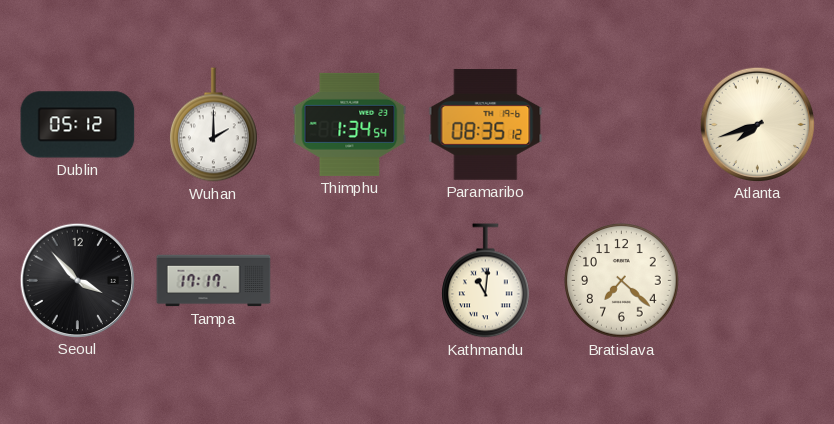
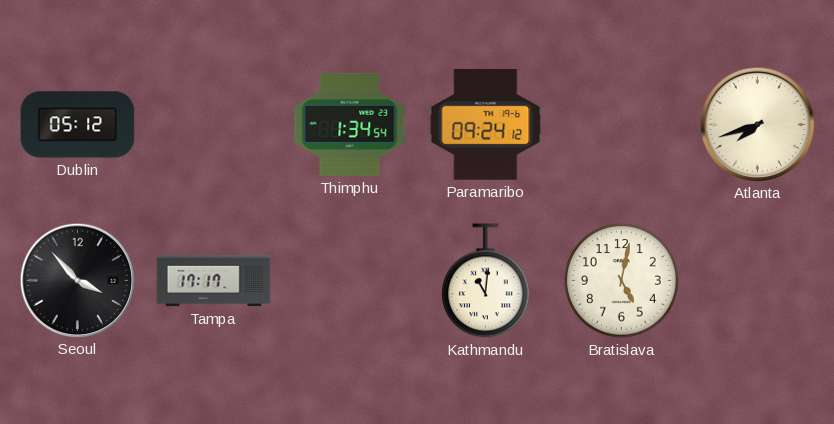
Wuhan: 2:00 -> none (214, 125)
Paramaribo: 08:35 -> 09:24 (486, 125)
Bratislava: 7:22 -> 5:02 (622, 281)
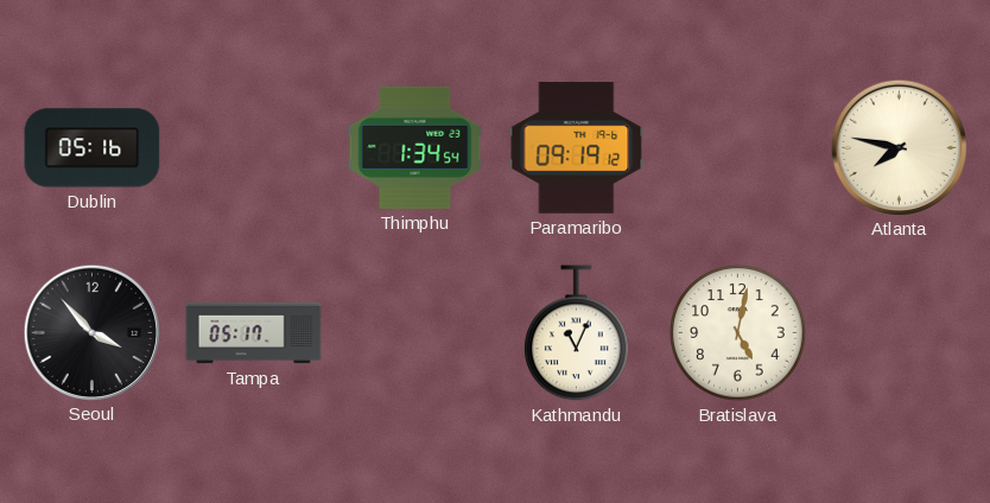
Dublin: 05:12 -> 05:16 (93, 148)
Paramaribo: 09:24 -> 09:19 (577, 148)
Atlanta: 7:42 -> 7:47 (899, 147)
Tampa: 17:17 -> 05:17 (254, 333)
Kathmandu: 11:01 -> 11:04 (577, 333)
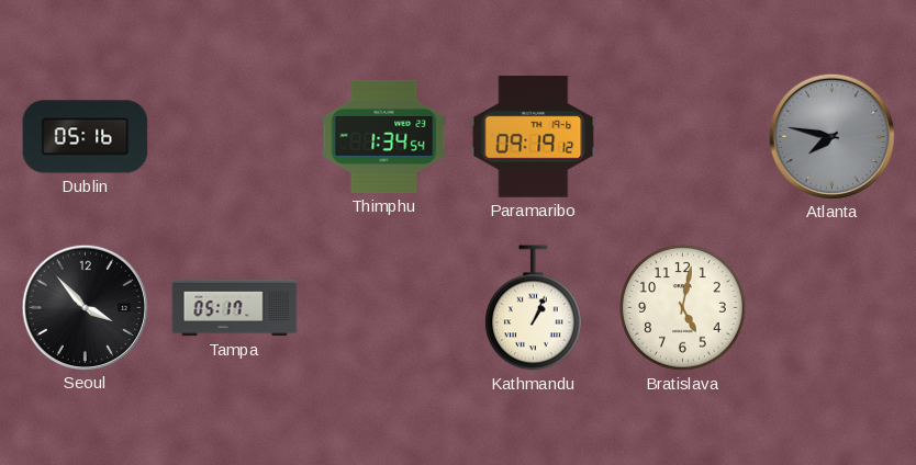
Atlanta dial: cream -> grey (831, 136)
Kathmandu: 11:04 -> 1:04 (534, 308)
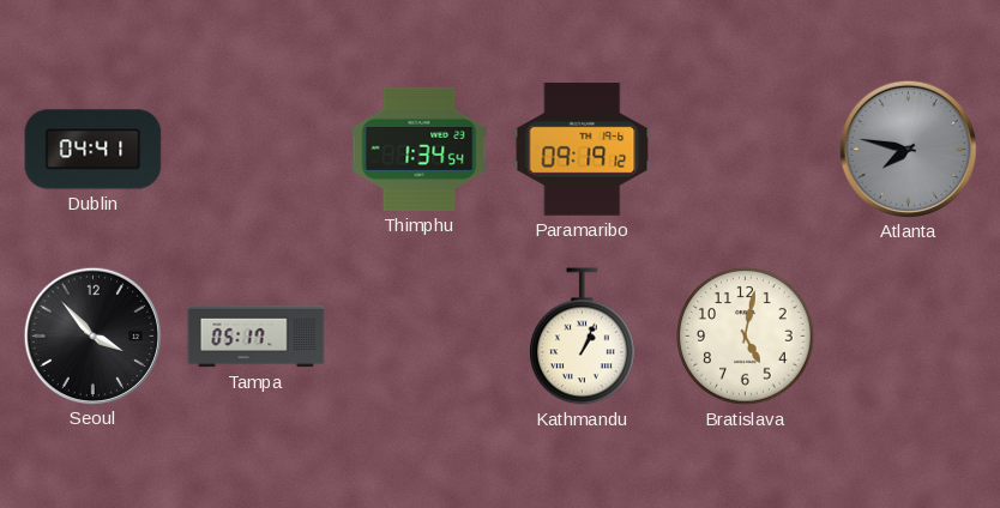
Dublin: 05:16 -> 04:41 (94, 150)
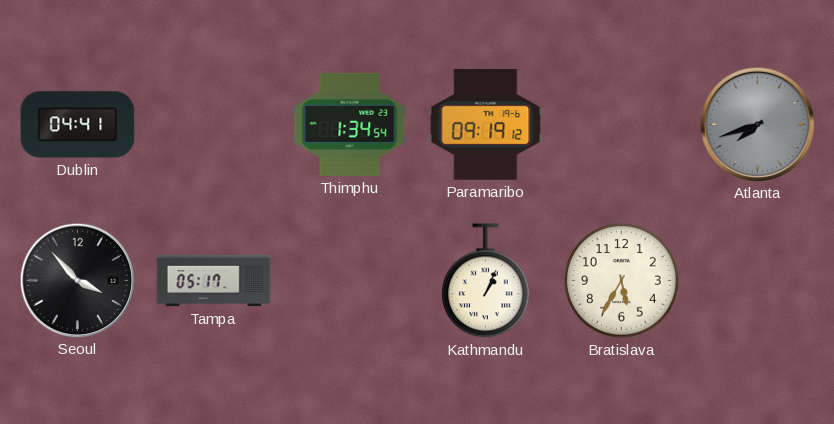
Atlanta: 7:47 -> 7:42 (757, 124)
Bratislava: 5:02 -> 5:35 (622, 281)
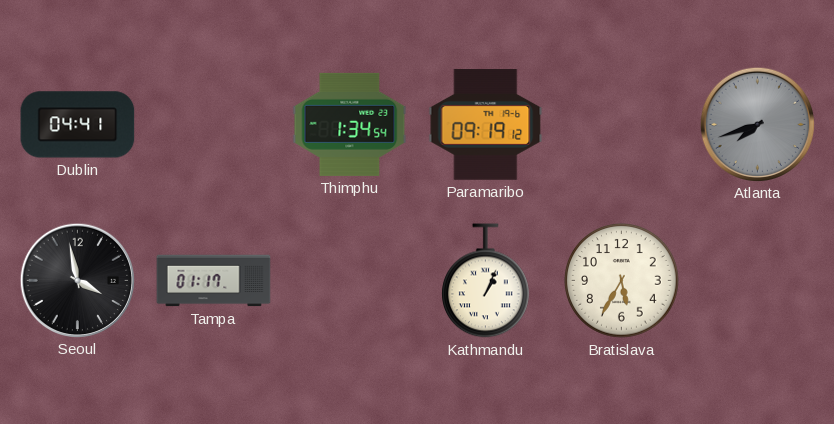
Seoul: 3:53 -> 3:58 (77, 280)
Tampa: 05:17 -> 01:17 (214, 281)
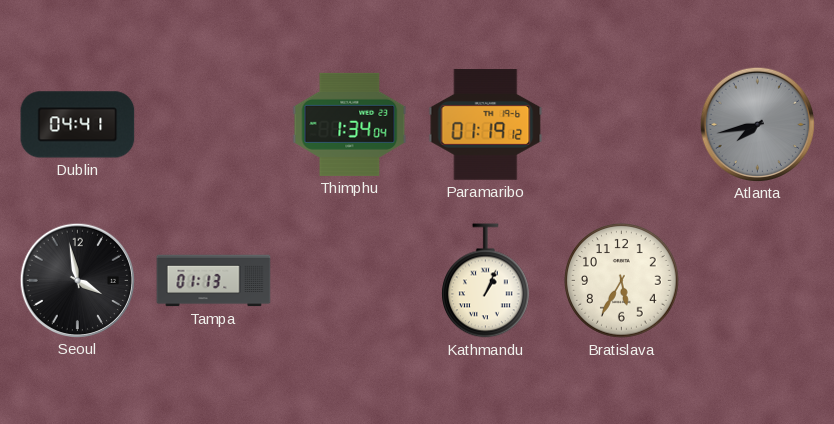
Thimphu: 1:34:54 -> 1:34:04 (350, 124)
Paramaribo: 09:19 -> 01:19 (486, 125)
Atlanta: 7:42 -> 7:43 (757, 124)
Tampa: 01:17 -> 01:13 (214, 281)
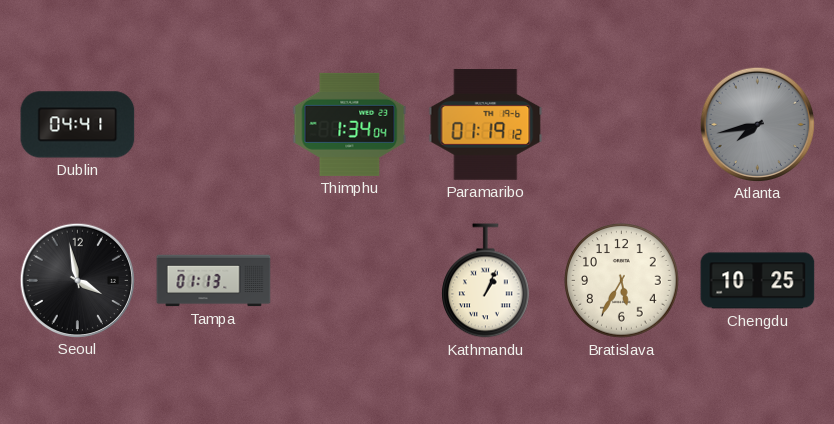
Chengdu: none -> 10:25 (758, 281)
